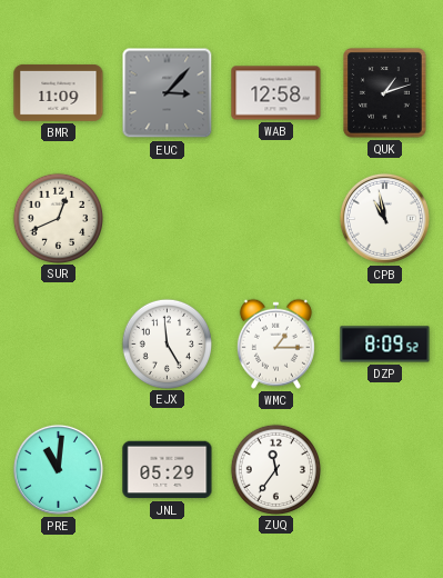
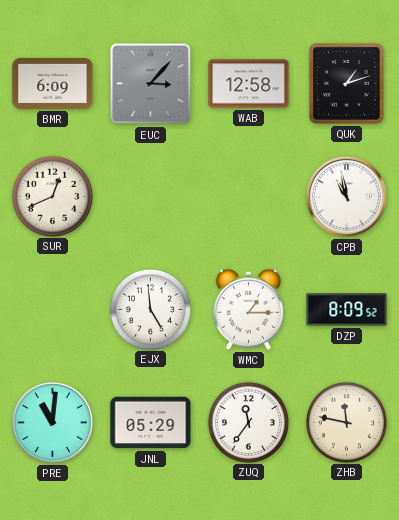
BMR: 11:09 -> 6:09 (53, 83)
ZHB: none -> 11:47 (346, 422)
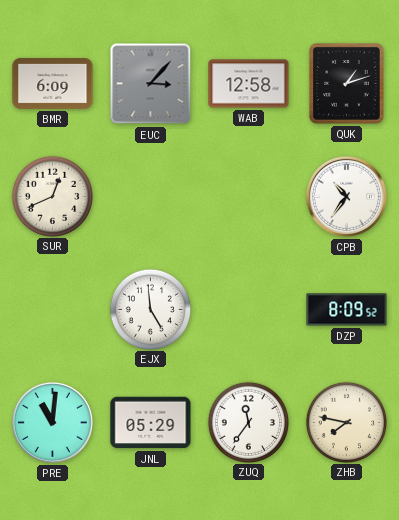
CPB: 10:58 -> 10:36 (346, 196)
WMC: 1:15 -> none (248, 309)
ZHB: 11:47 -> 7:47 (346, 422)
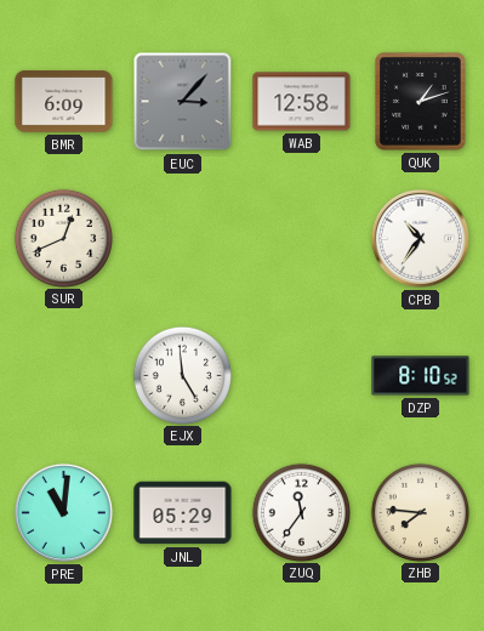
DZP: 8:09 -> 8:10 (421, 376)
ZHB: 7:47 -> 7:46 (420, 512)
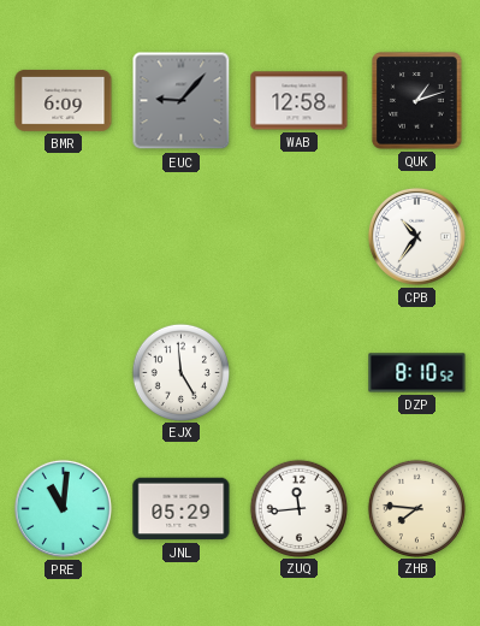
EUC: 3:07 -> 9:07 (182, 101)
SUR: 12:41 -> none (63, 238)
ZUQ: 11:36 -> 11:44 (298, 508)
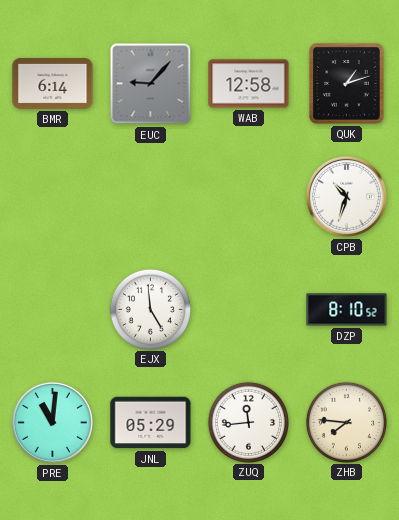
BMR: 6:09 -> 6:14 (53, 83)
CPB: 10:36 -> 10:33 (346, 196)
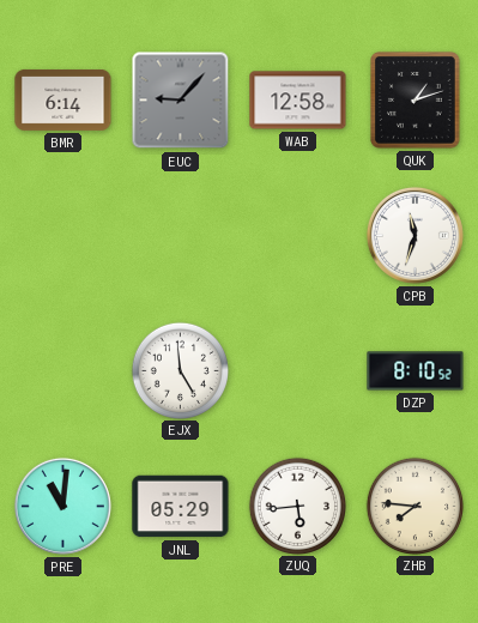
CPB: 10:33 -> 11:33 (415, 235)
ZUQ: 11:44 -> 5:44 (297, 506)
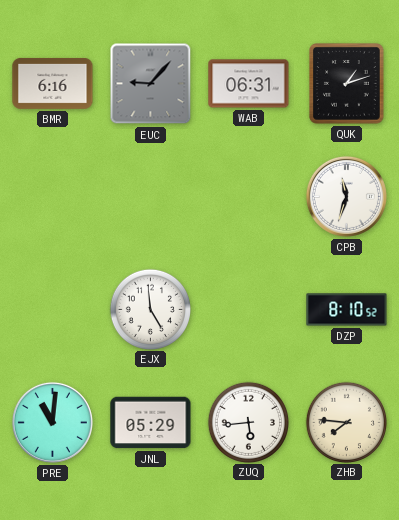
BMR: 6:14 -> 6:16 (53, 83)
WAB: 12:58 -> 06:31 (249, 84)
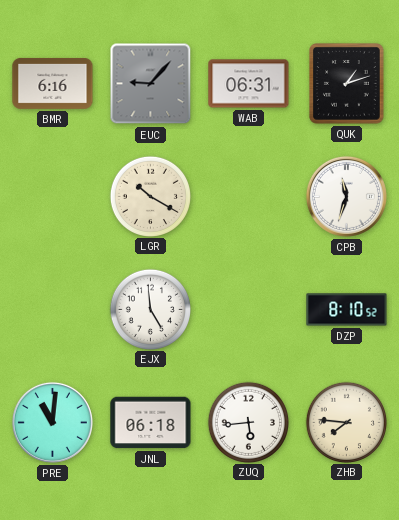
LGR: none -> 10:20 (150, 196)
JNL: 05:29 -> 06:18 (151, 423)
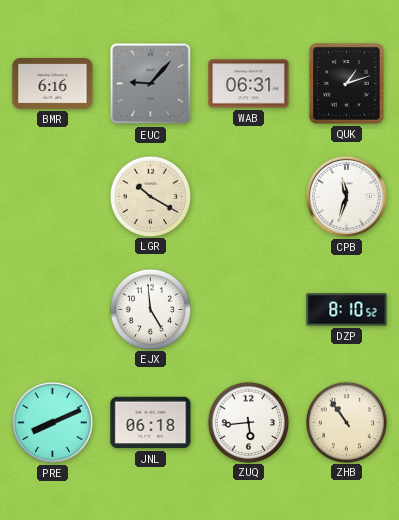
PRE: 11:01 -> 8:11 (52, 422)
ZHB: 7:46 -> 10:54 (346, 422)
